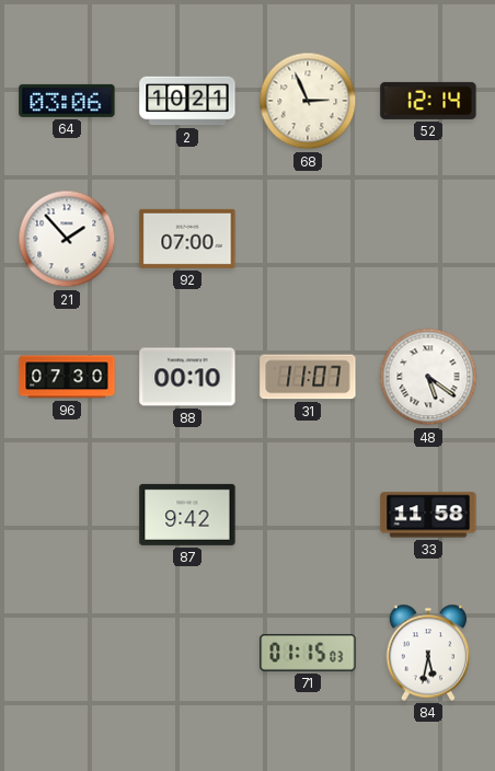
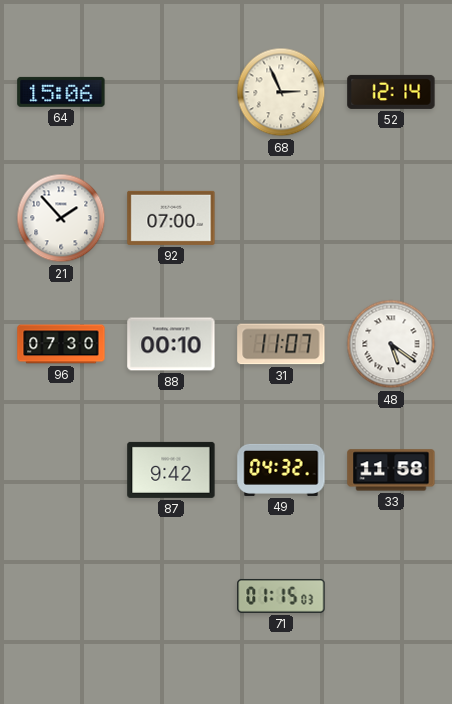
64: 03:06 -> 15:06 (61, 92)
2: 10:21 -> none (187, 101)
49: none -> 04:32 (281, 470)
84: 5:32 -> none (428, 653)
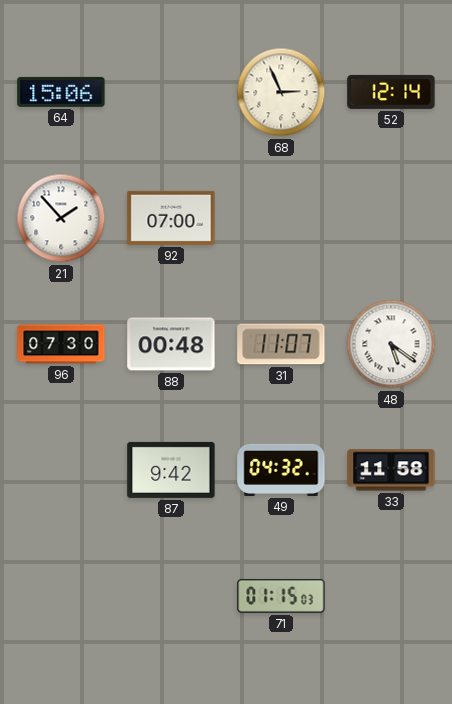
88: 00:10 -> 00:48 (171, 344)
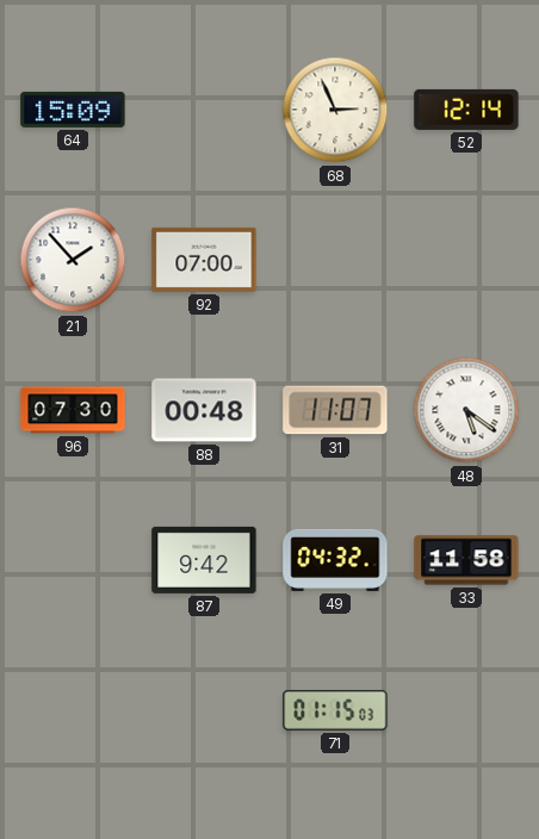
64: 15:06 -> 15:09 (73, 110)
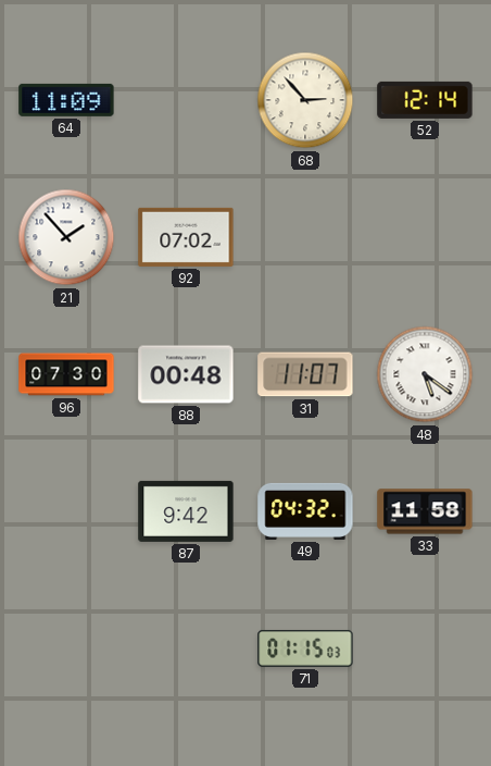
64: 15:09 -> 11:09 (66, 100)
68: 2:56 -> 2:53 (305, 100)
92: 07:00 -> 07:02 (186, 237)
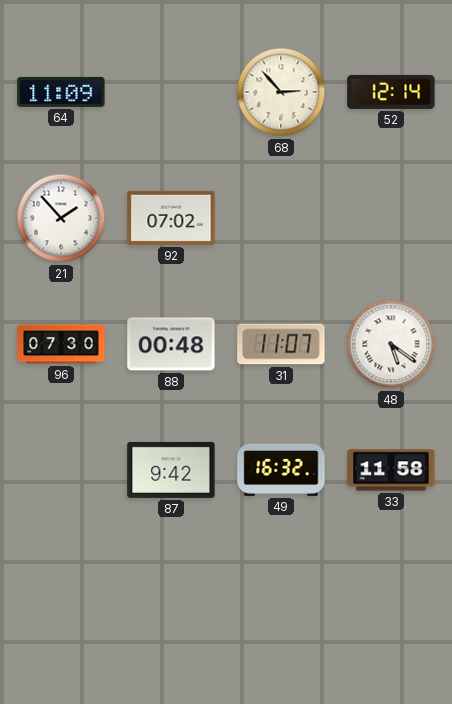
49: 04:32 -> 16:32 (281, 470)
71: 01:15 -> none (305, 648)
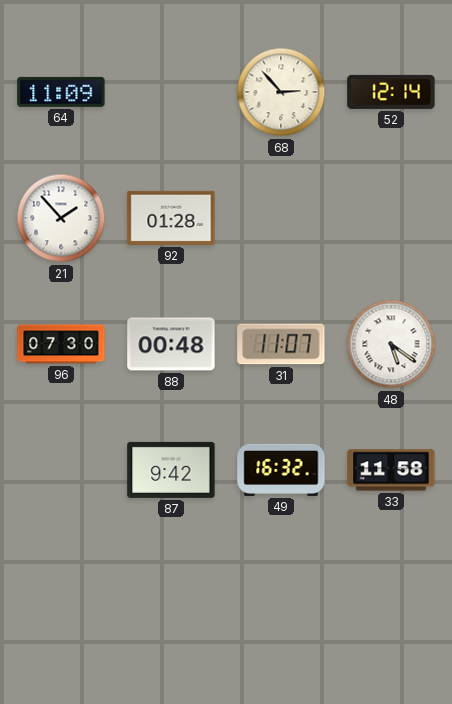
92: 07:02 -> 01:28 (171, 218)
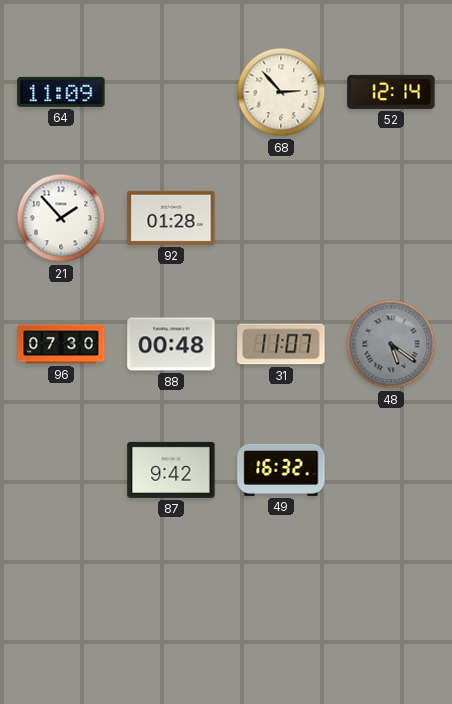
48 dial: white -> grey (391, 344)
33: 11:58 -> none (391, 470)
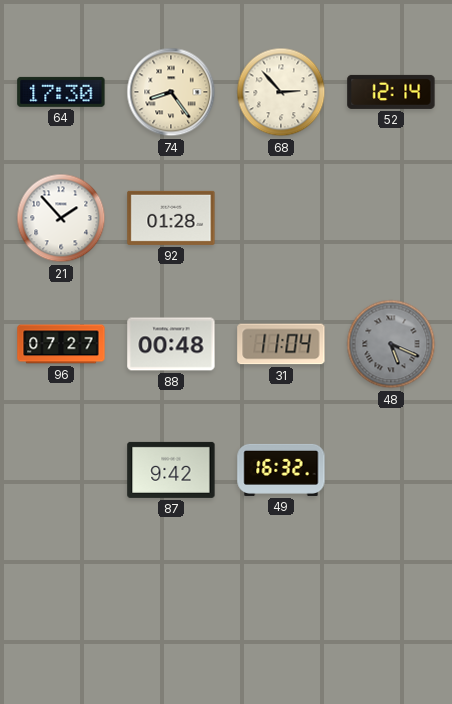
64: 11:09 -> 17:30 (61, 92)
74: none -> 8:24 (171, 92)
96: 07:30 -> 07:27 (61, 344)
31: 11:07 -> 11:04 (281, 344)
48: 5:21 -> 5:19 (391, 344)
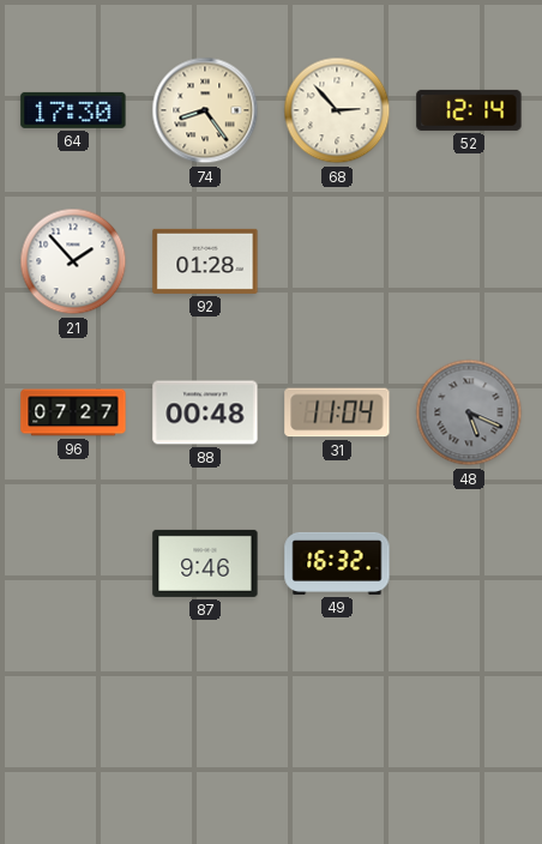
87: 9:42 -> 9:46 (205, 563)
